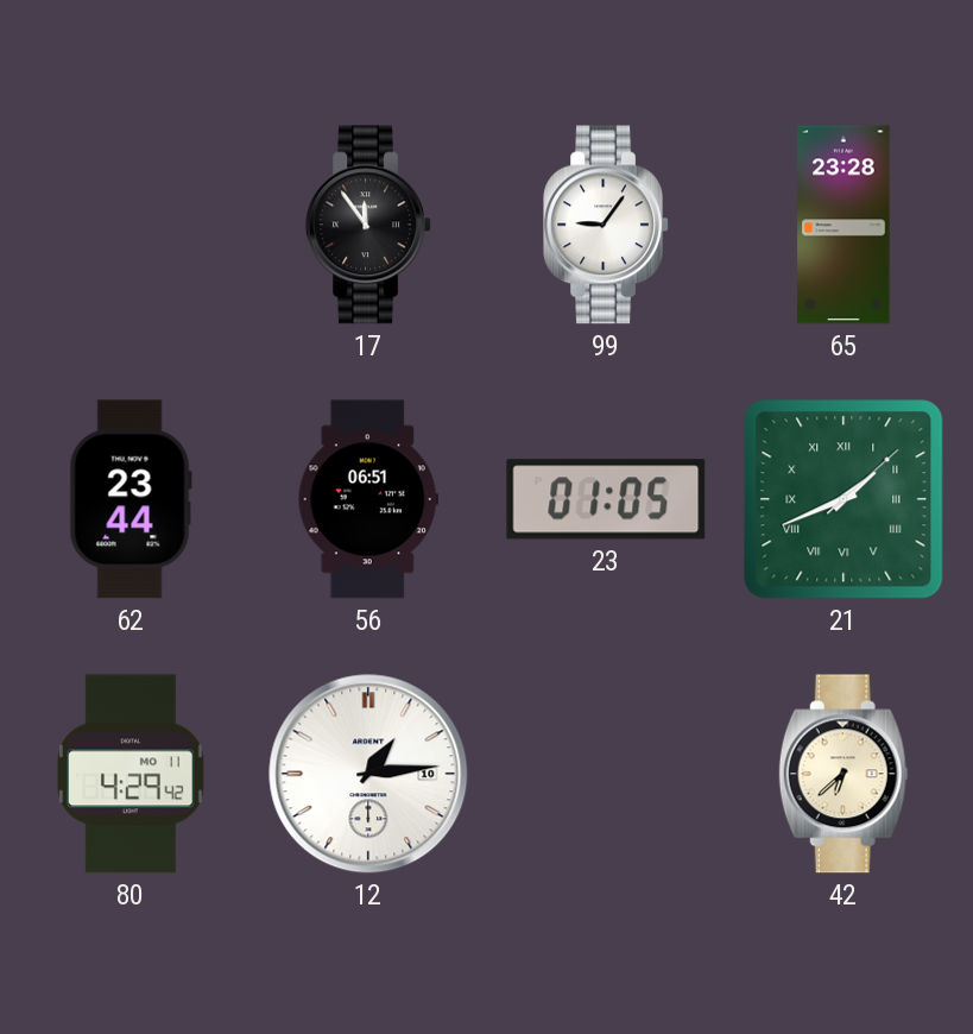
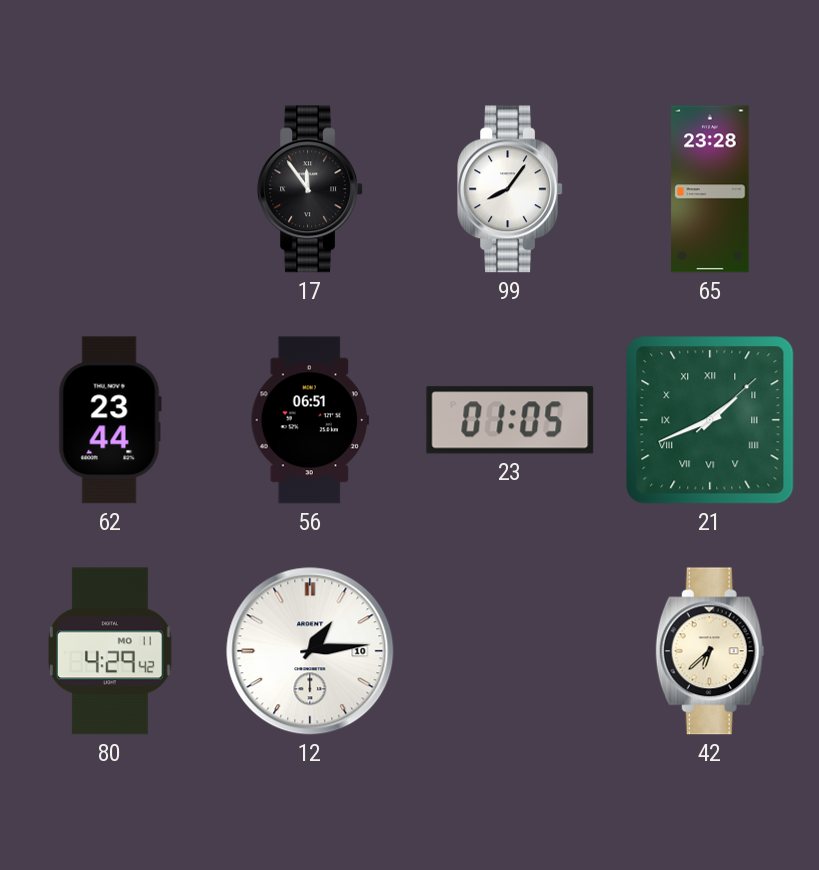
99: 9:06 -> 8:06 (510, 189)
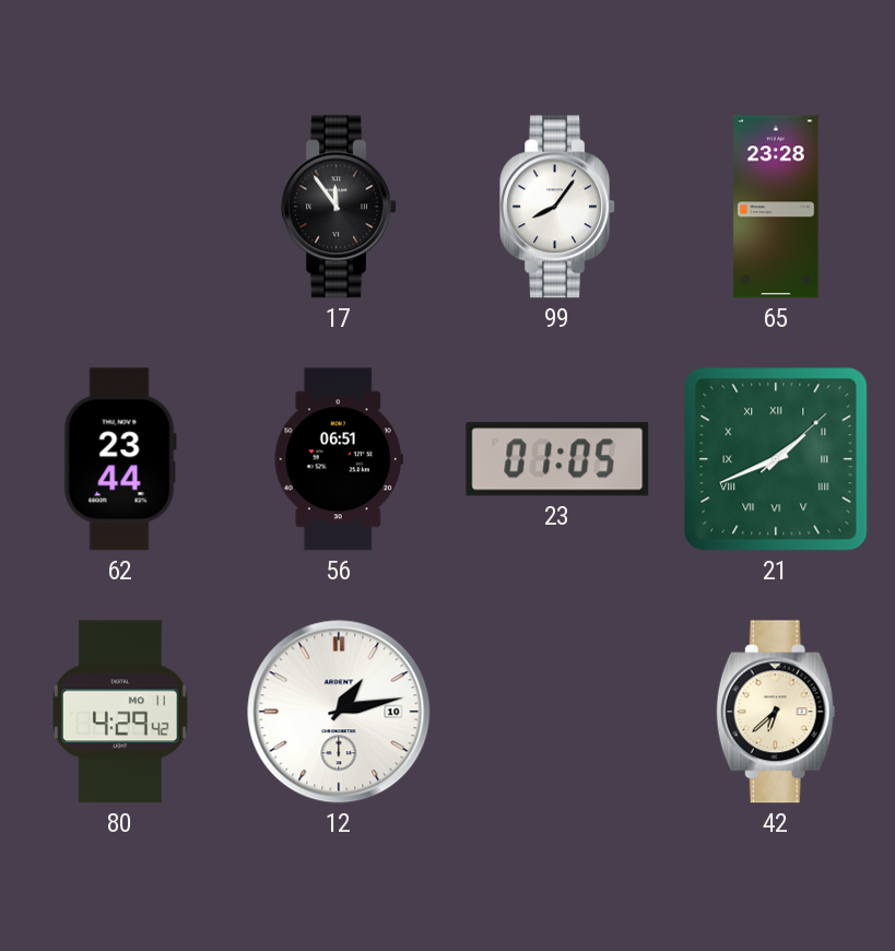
12: 1:14 -> 1:13 (339, 712)
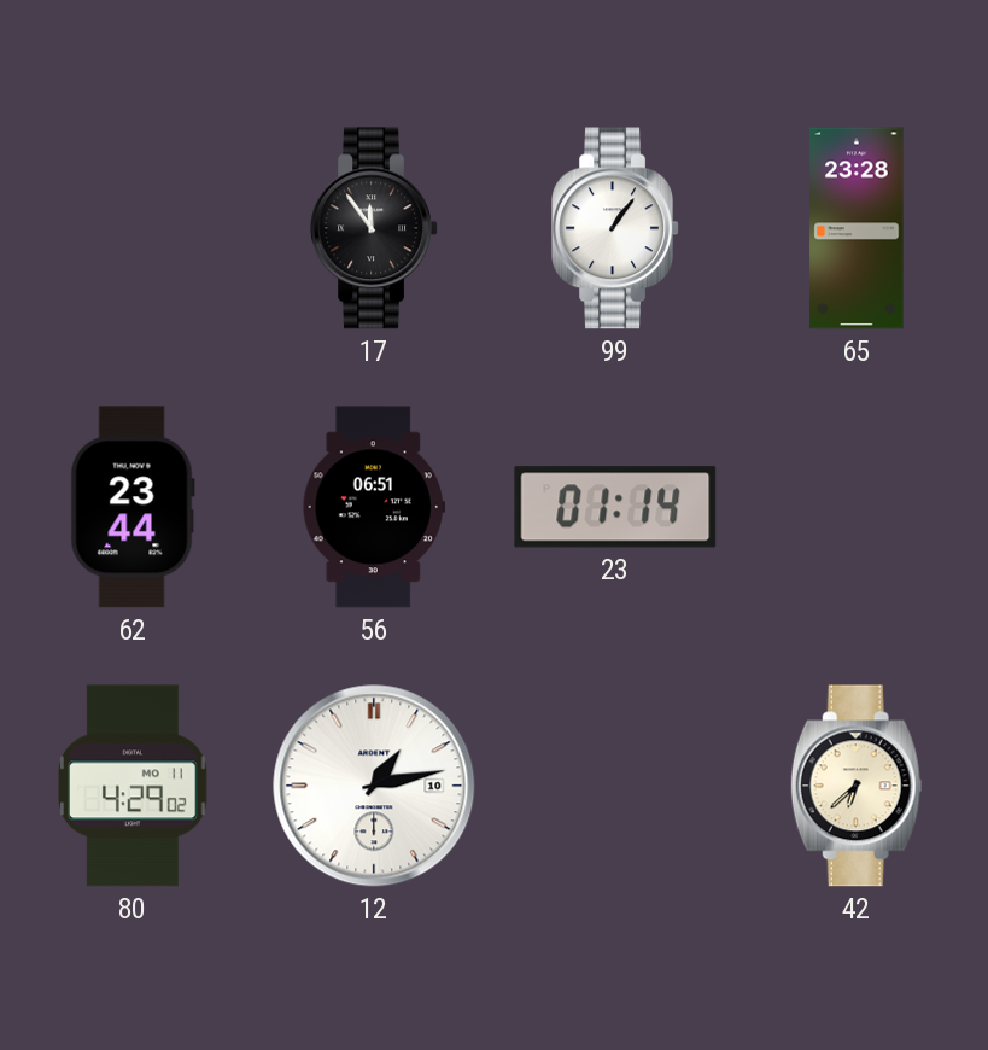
99: 8:06 -> 1:06 (615, 228)
23: 01:05 -> 01:14 (615, 507)
21: 1:41 -> none (776, 459)
80: 4:29:42 -> 4:29:02 (134, 786)
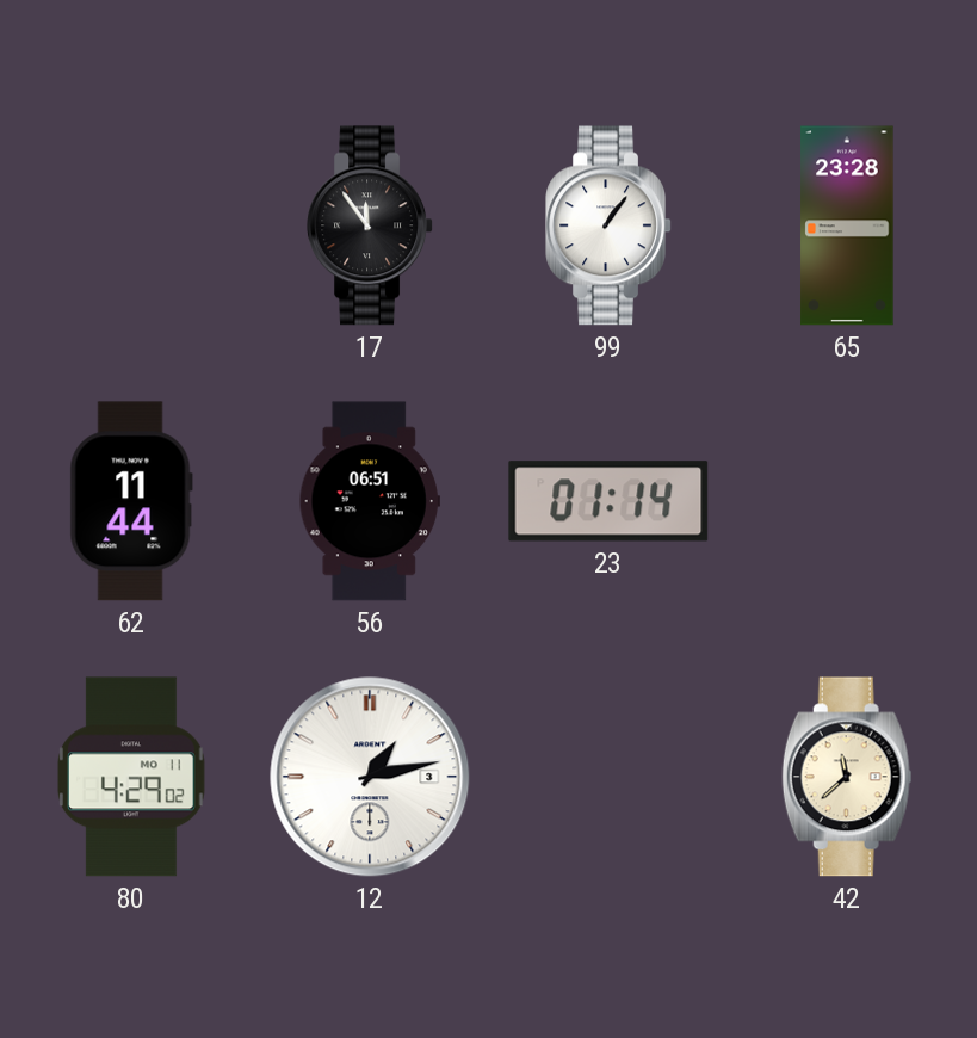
62: 23:44 -> 11:44 (131, 501)
12 date: 10 -> 3 (370, 777)
42: 6:38 -> 11:38 (847, 777)
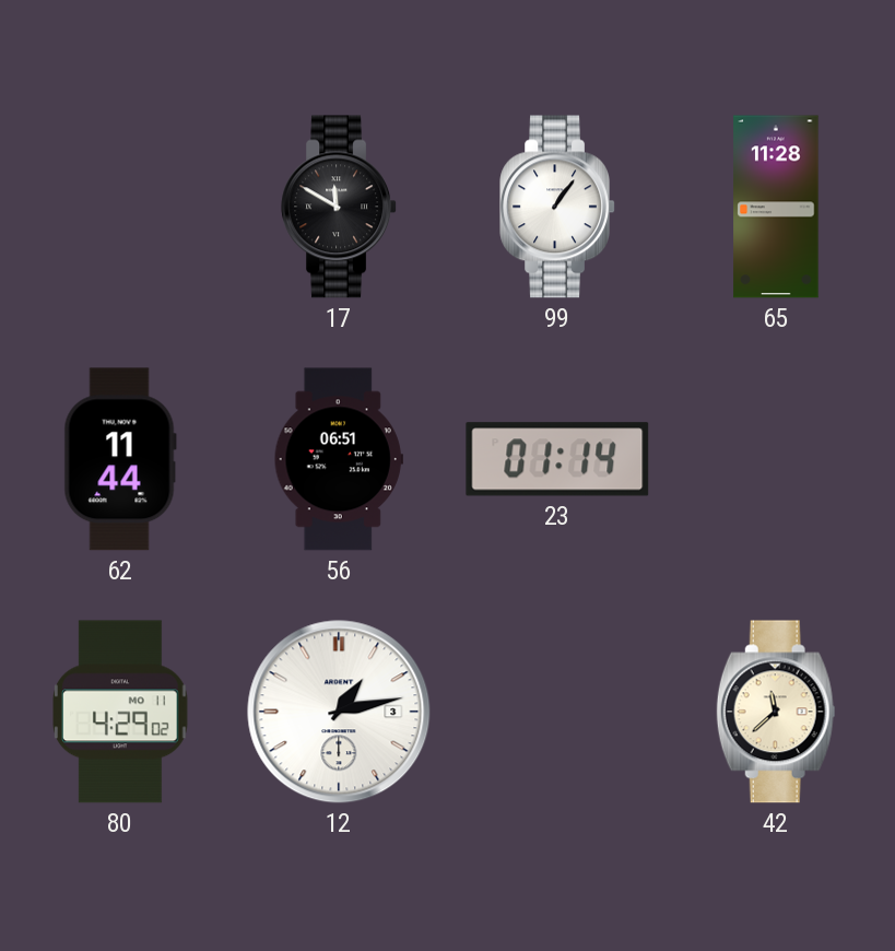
17: 11:54 -> 11:50 (339, 207)
65: 23:28 -> 11:28 (776, 207)
